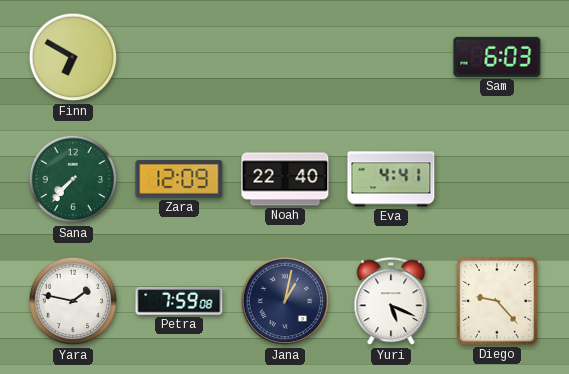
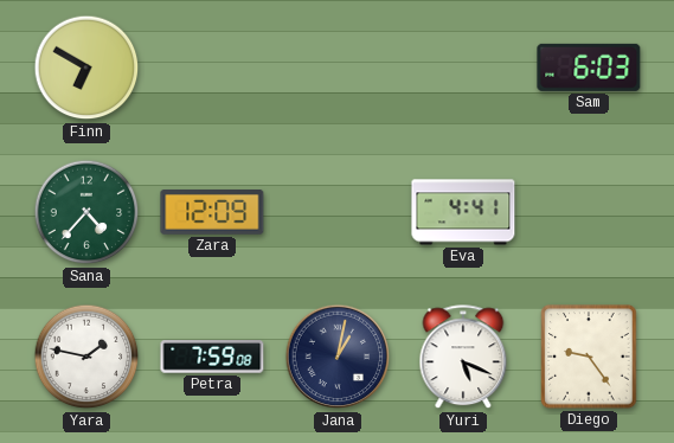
Sana: 7:37 -> 4:37 (86, 212)
Noah: 22:40 -> none (285, 179)
Diego: 9:23 -> 9:24 (589, 357)
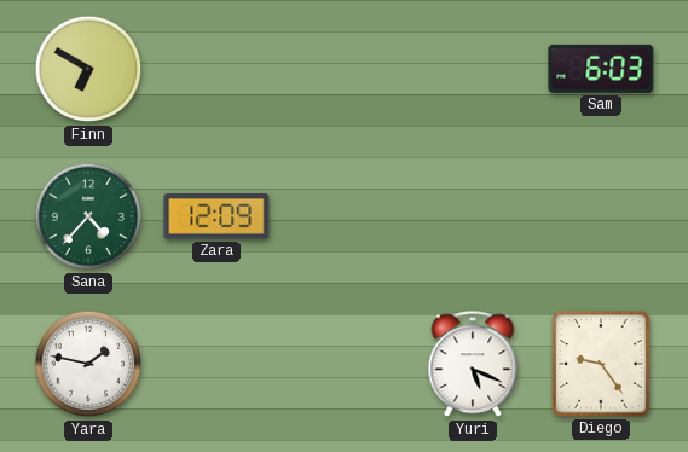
Eva: 4:41 -> none (463, 212)
Petra: 7:59 -> none (212, 357)
Jana: 1:02 -> none (338, 357)
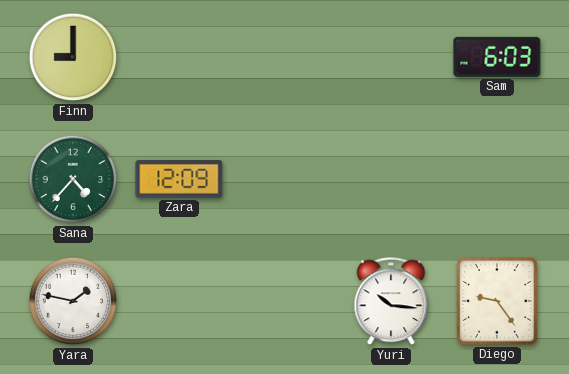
Finn: 6:50 -> 9:00 (73, 57)
Yuri: 5:19 -> 10:16 (391, 302)
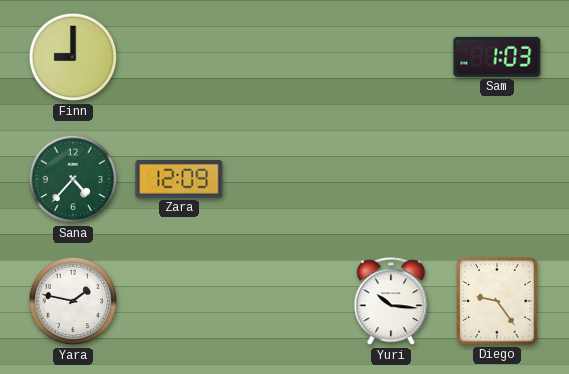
Sam: 6:03 -> 1:03 (497, 57)
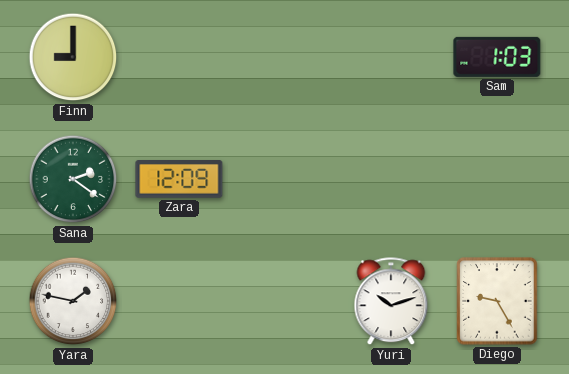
Sana: 4:37 -> 2:21 (73, 179)
Yuri: 10:16 -> 10:12 (391, 302)
Diego: 9:24 -> 9:25 (497, 301)
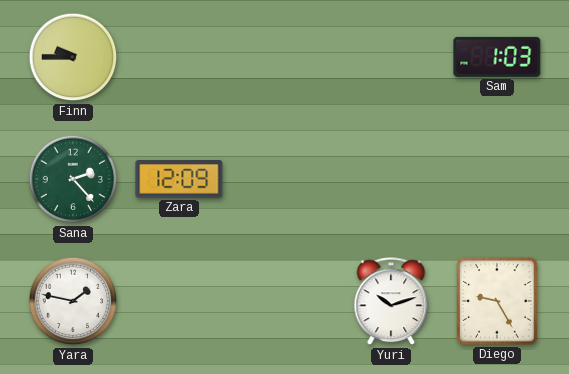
Finn: 9:00 -> 9:45 (73, 57)
Sana: 2:21 -> 2:23 (73, 179)
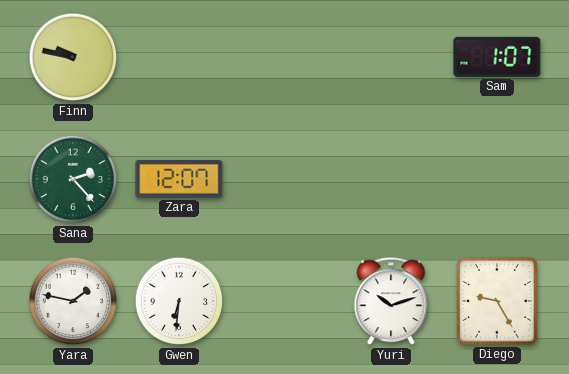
Finn: 9:45 -> 9:47 (73, 57)
Sam: 1:03 -> 1:07 (497, 57)
Zara: 12:09 -> 12:07 (179, 179)
Gwen: none -> 6:31 (179, 301)
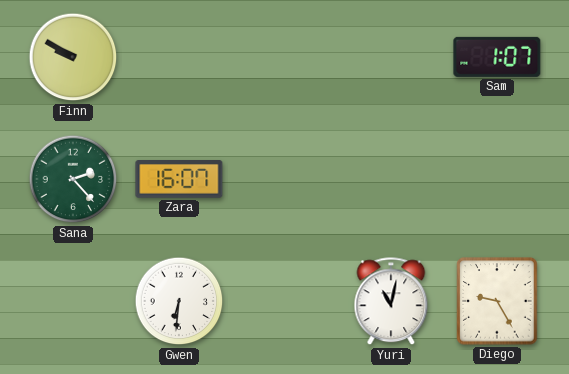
Finn: 9:47 -> 9:50 (73, 57)
Zara: 12:07 -> 16:07 (179, 179)
Yara: 1:47 -> none (73, 301)
Yuri: 10:12 -> 11:02 (391, 302)
